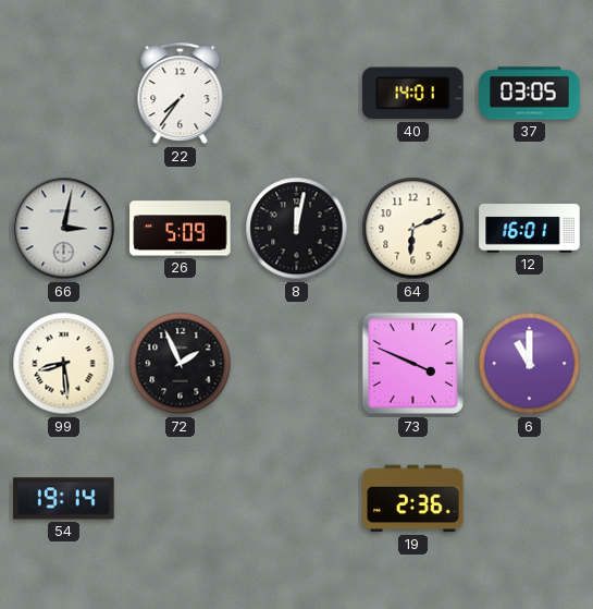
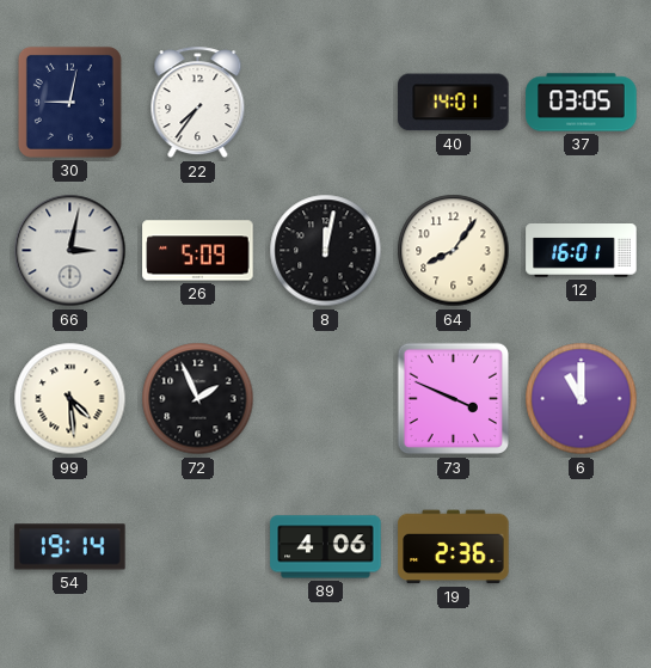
30: none -> 9:02 (69, 102)
64: 6:11 -> 8:06 (454, 251)
99: 8:29 -> 4:29 (70, 399)
89: none -> 4:06 (326, 547)
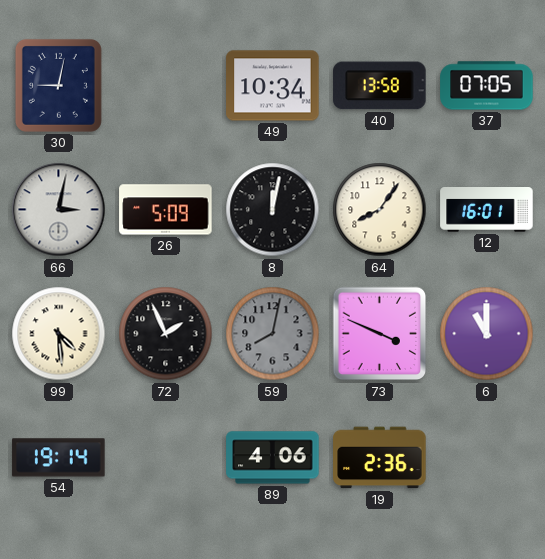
22: 7:36 -> none (198, 103)
49: none -> 10:34 (273, 86)
40: 14:01 -> 13:58 (380, 86)
37: 03:05 -> 07:05 (487, 86)
59: none -> 8:02 (273, 334)
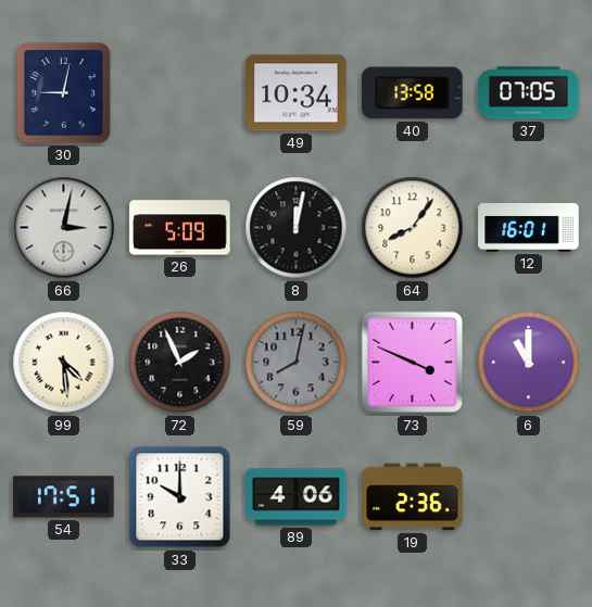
54: 19:14 -> 17:51 (64, 497)
33: none -> 10:00 (180, 497)
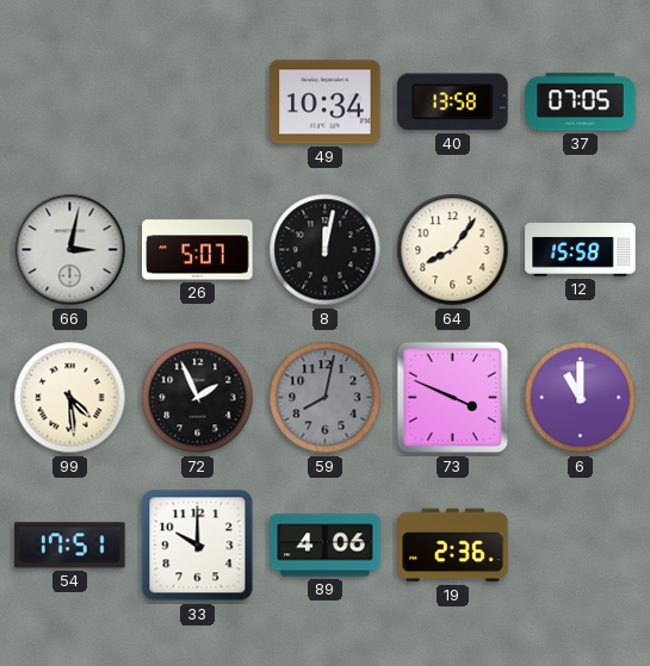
30: 9:02 -> none (63, 92)
26: 5:09 -> 5:07 (198, 250)
12: 16:01 -> 15:58 (581, 250)
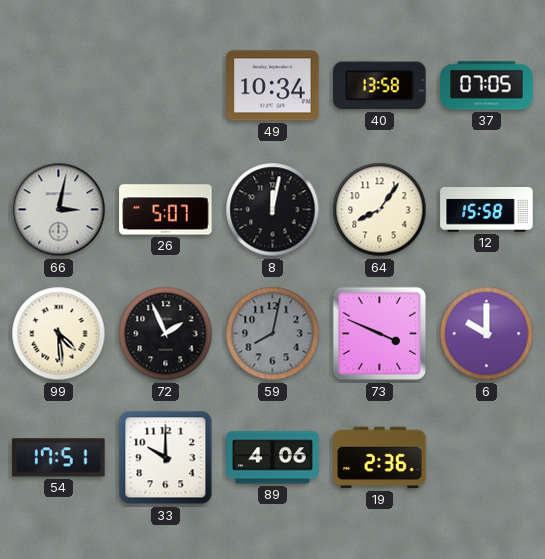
6: 11:00 -> 10:00 (487, 334)
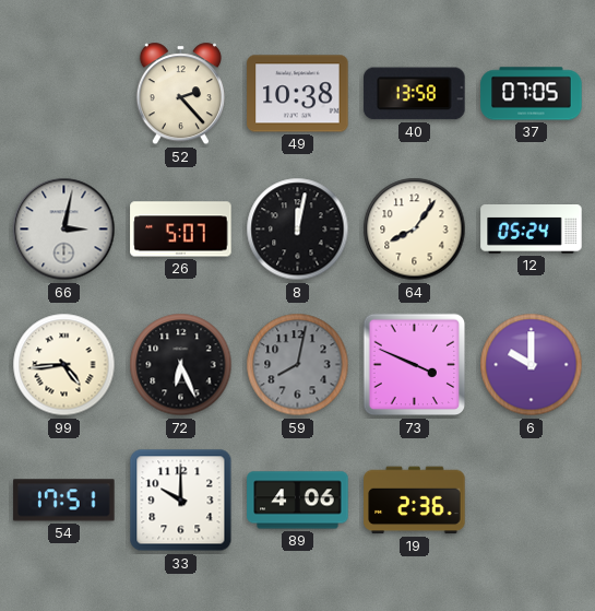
52: none -> 2:23 (180, 94)
49: 10:34 -> 10:38 (298, 94)
12: 15:58 -> 05:24 (532, 230)
99: 4:29 -> 4:44 (64, 365)
72: 1:56 -> 6:26 (181, 365)
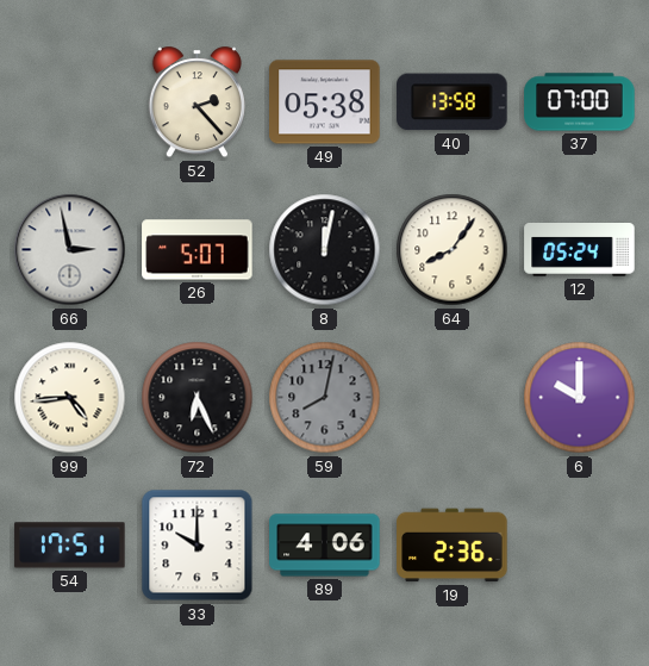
49: 10:38 -> 05:38 (325, 102)
37: 07:05 -> 07:00 (580, 102)
66: 3:02 -> 2:58 (70, 250)
73: 3:49 -> none (415, 365)
